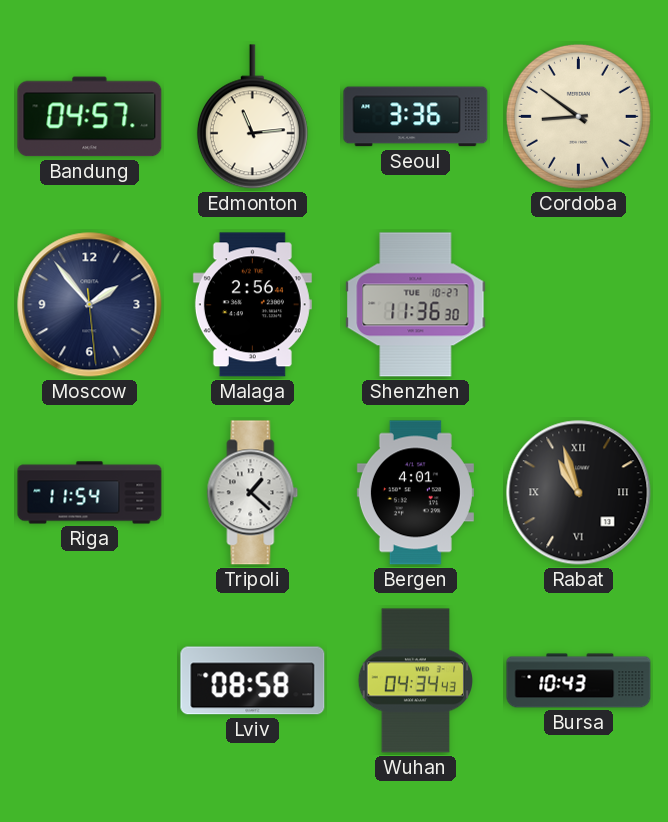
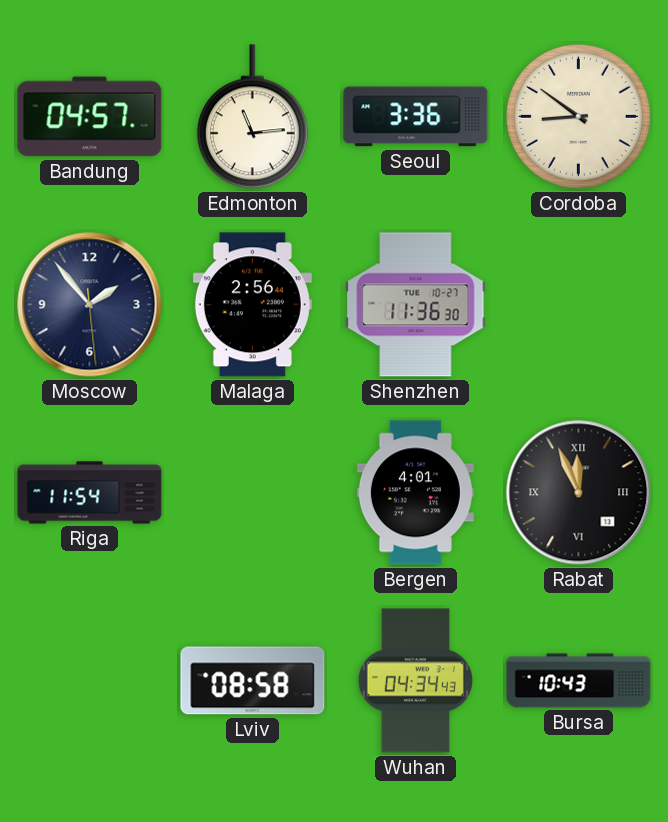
Tripoli: 1:22 -> none (253, 493)
Rabat: 10:57 -> 11:56 (579, 493)
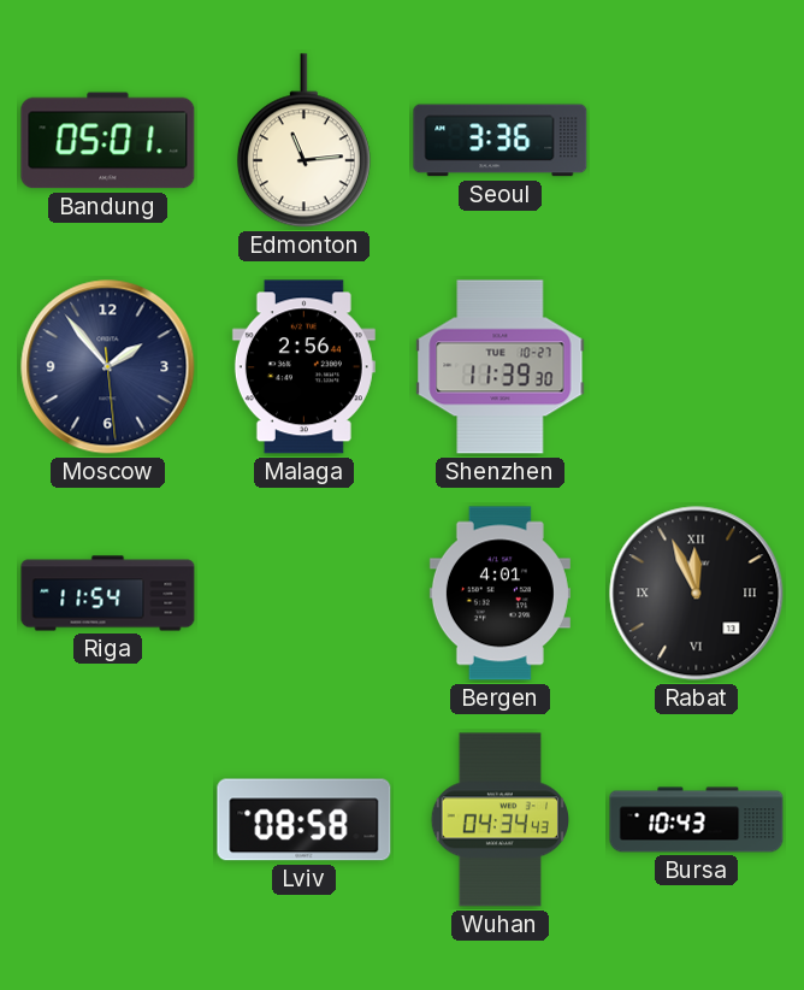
Bandung: 04:57 -> 05:01 (108, 141)
Cordoba: 8:51 -> none (578, 116)
Shenzhen: 11:36 -> 11:39 (501, 367)
